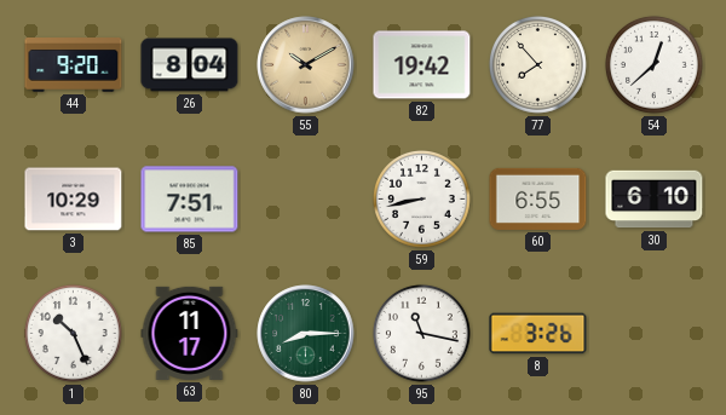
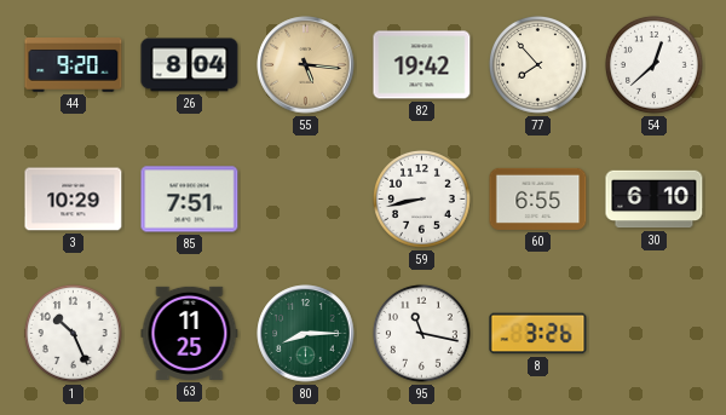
55: 10:10 -> 5:16 (306, 65)
63: 11:17 -> 11:25 (190, 333)
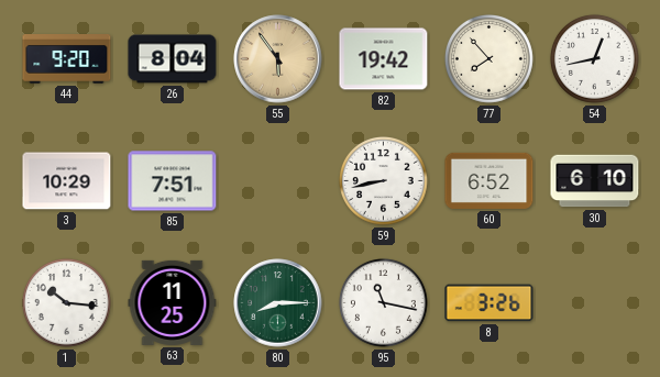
55: 5:16 -> 5:54 (278, 59)
54: 12:38 -> 12:43 (594, 58)
60: 6:55 -> 6:52 (490, 180)
1: 10:26 -> 10:16 (66, 302)
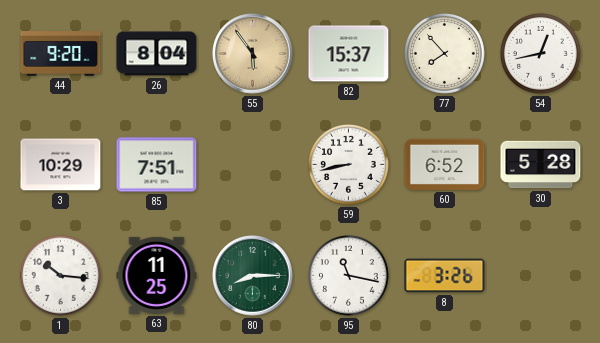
82: 19:42 -> 15:37 (349, 54)
30: 6:10 -> 5:28 (541, 165)
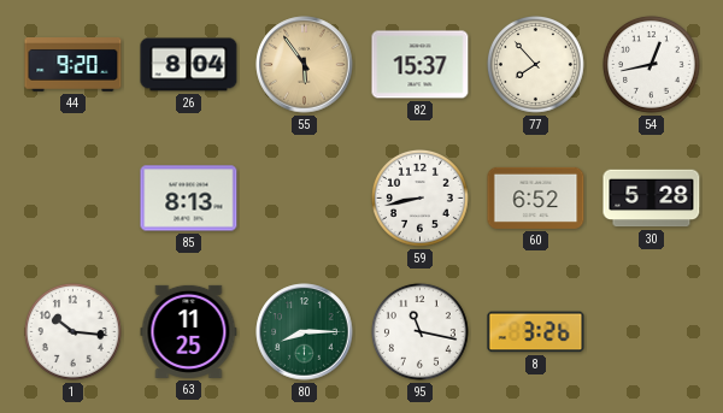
3: 10:29 -> none (61, 165)
85: 7:51 -> 8:13 (189, 199)
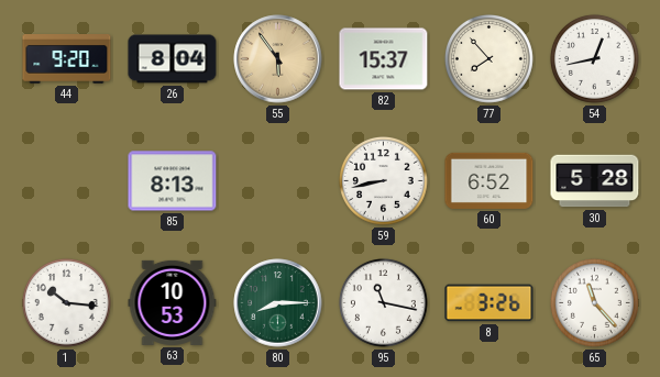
63: 11:25 -> 10:53 (173, 302)
65: none -> 11:23 (594, 302)
